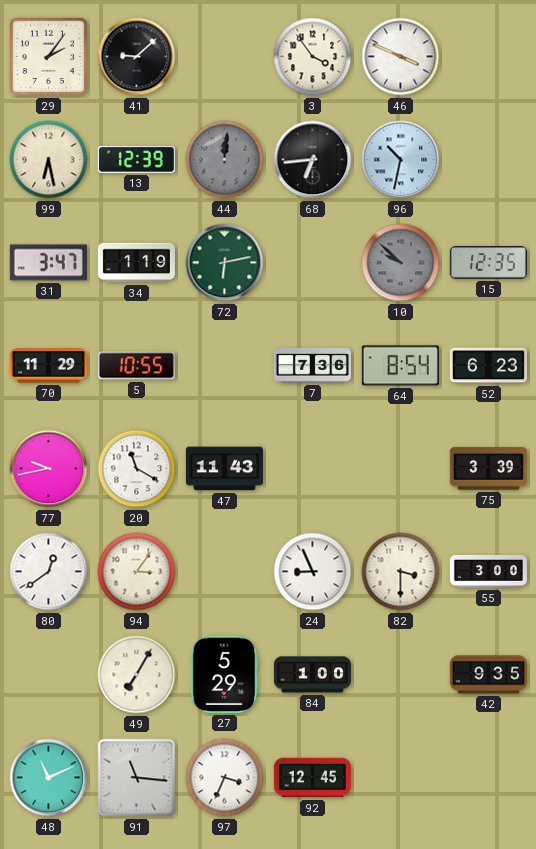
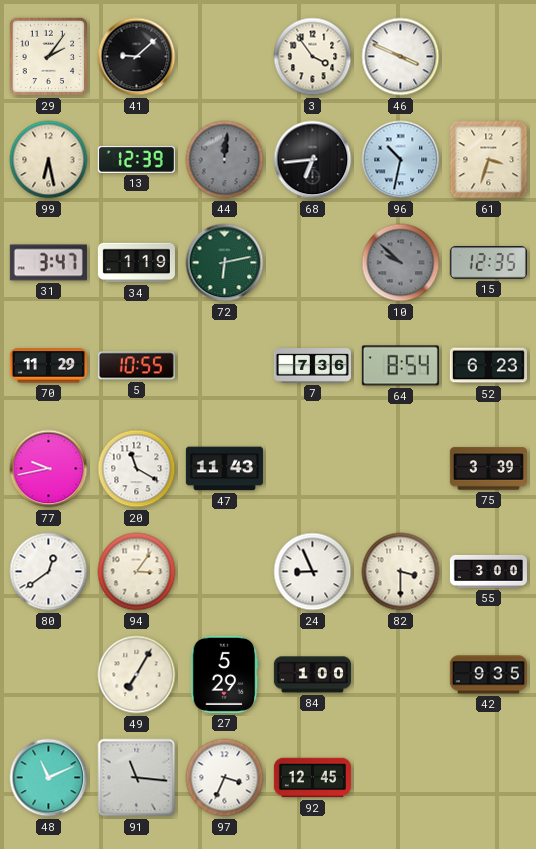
61: none -> 3:33 (489, 160)
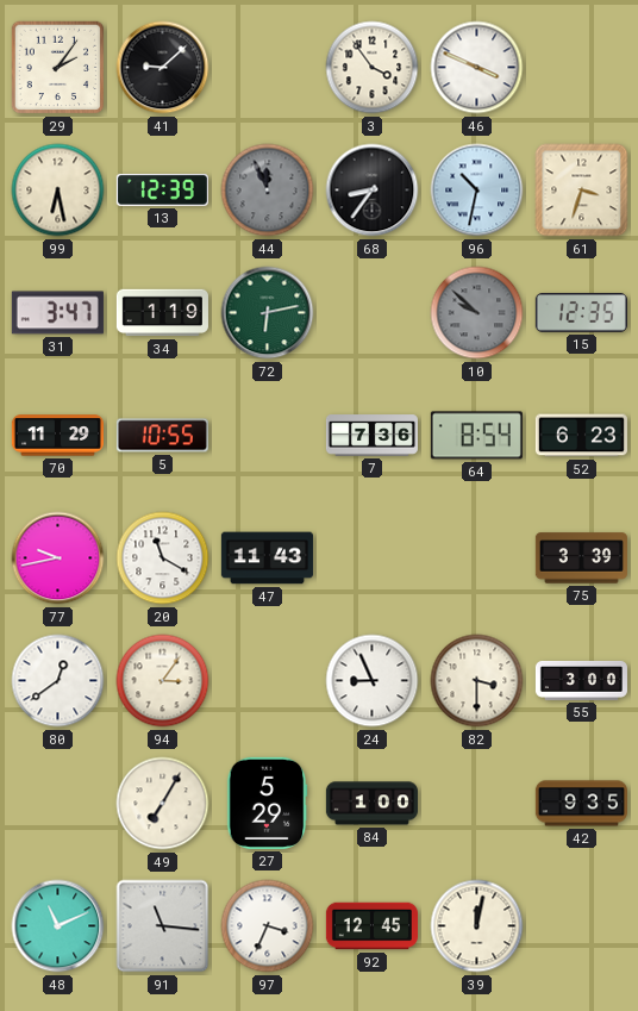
44: 12:01 -> 11:56 (268, 191)
68: 6:44 -> 8:36 (373, 191)
39: none -> 12:02 (477, 926)
